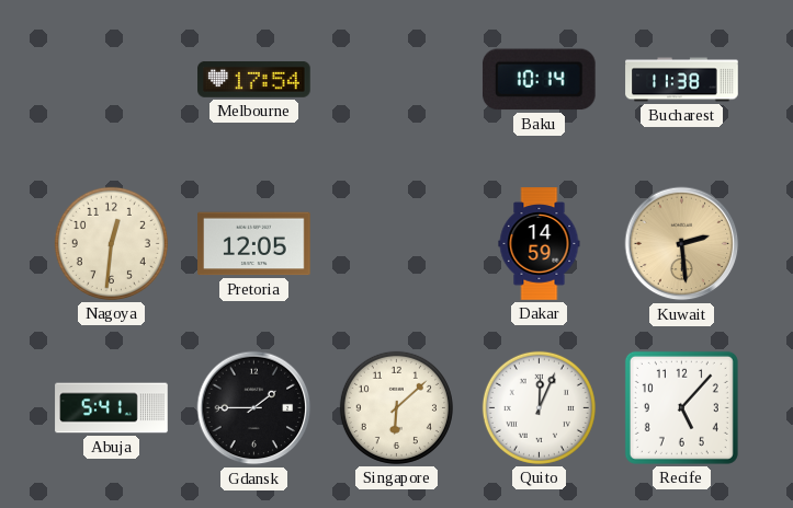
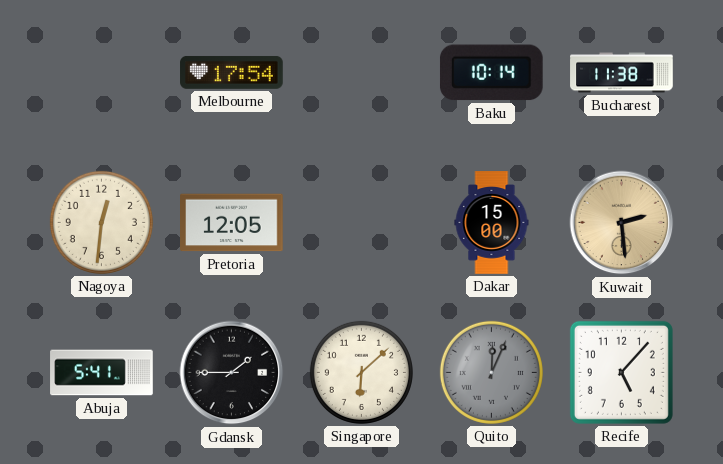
Dakar: 14:59 -> 15:00 (492, 223)
Quito dial: white -> grey (491, 372)
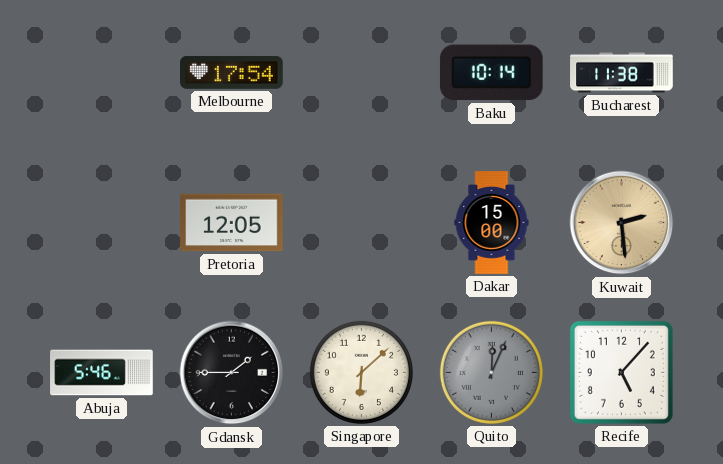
Nagoya: 12:31 -> none (101, 222)
Abuja: 5:41 -> 5:46 (102, 373)
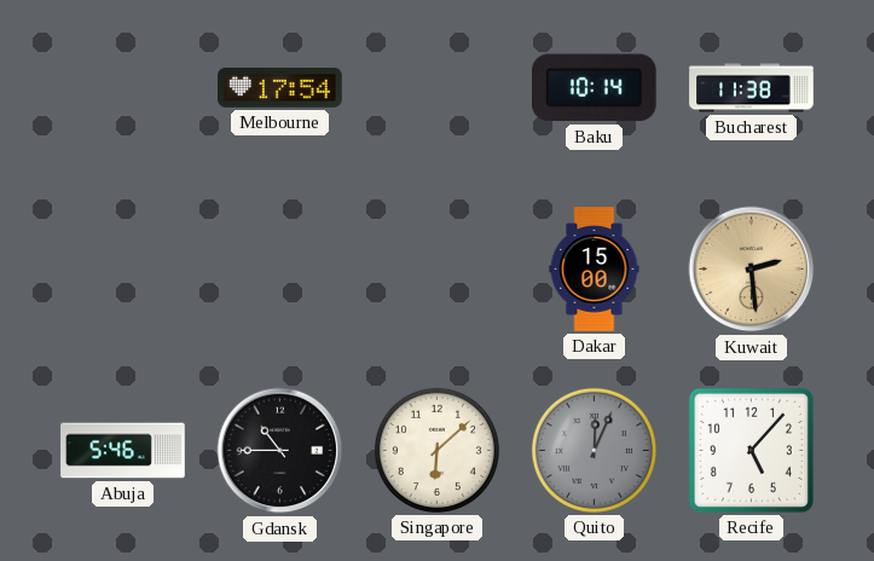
Pretoria: 12:05 -> none (232, 223)
Gdansk: 1:45 -> 10:45 (280, 451)
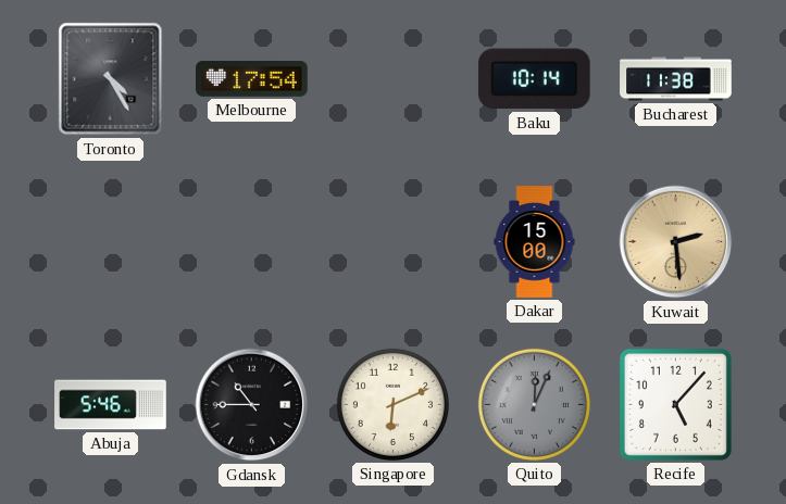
Toronto: none -> 4:25 (111, 79)
Singapore: 6:08 -> 6:11 (392, 404)
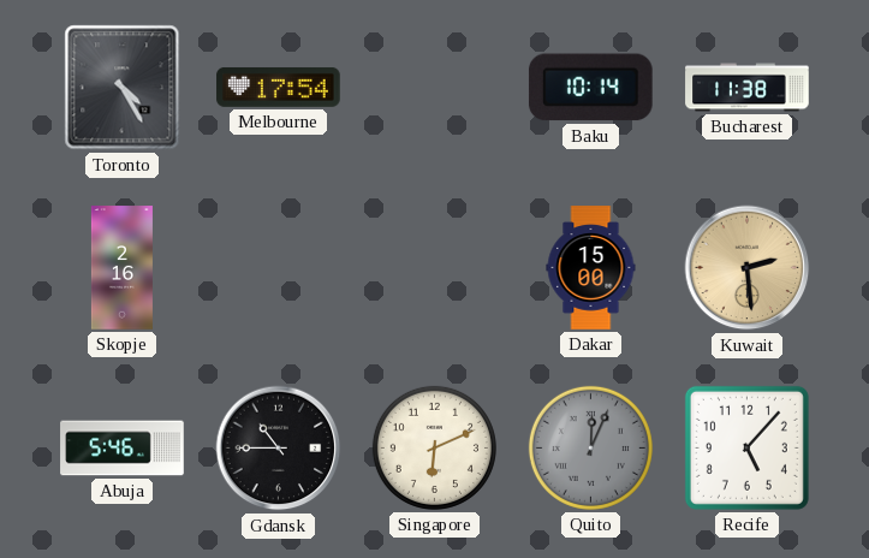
Skopje: none -> 2:16 (121, 268)
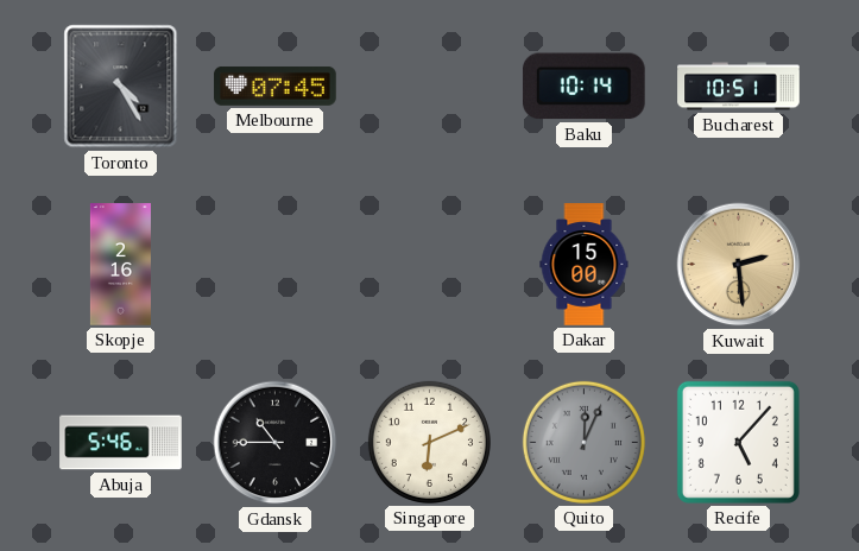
Melbourne: 17:54 -> 07:45 (276, 85)
Bucharest: 11:38 -> 10:51 (739, 87)
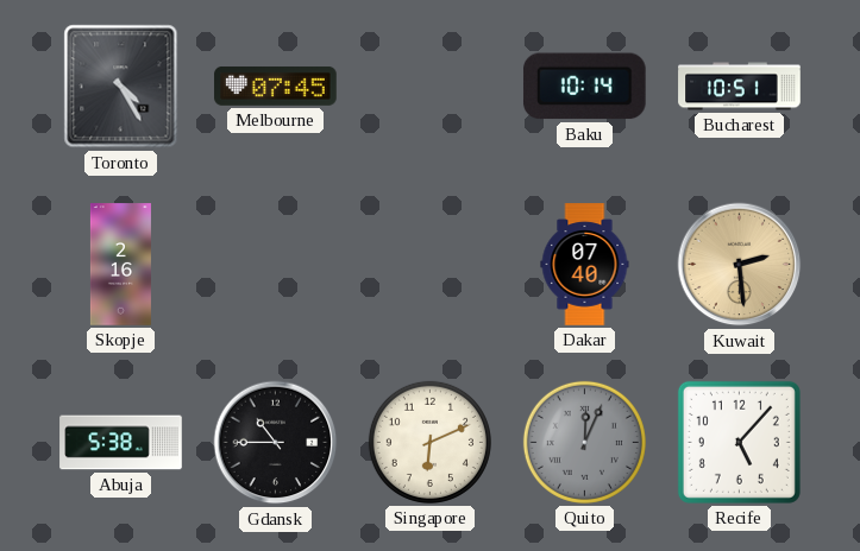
Dakar: 15:00 -> 07:40 (585, 265)
Abuja: 5:46 -> 5:38 (121, 443)
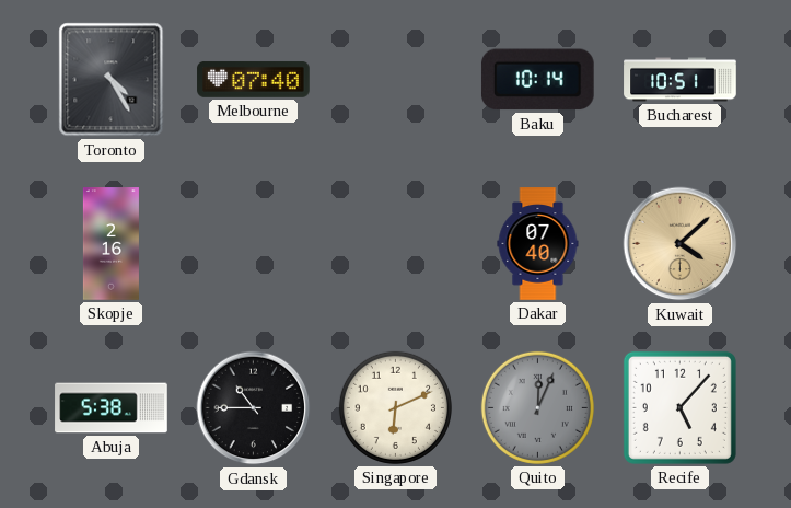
Melbourne: 07:45 -> 07:40 (254, 79)
Kuwait: 2:29 -> 4:08 (681, 244)
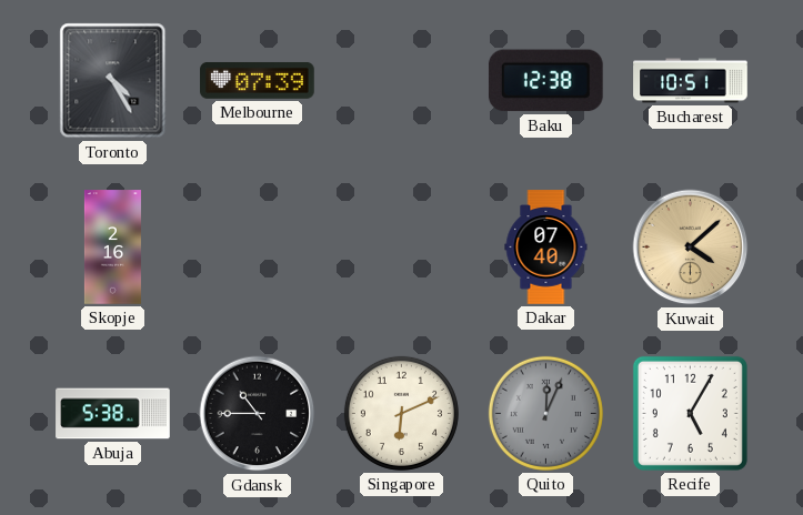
Melbourne: 07:40 -> 07:39 (258, 80)
Baku: 10:14 -> 12:38 (545, 81)
Recife: 5:07 -> 5:05 (690, 413)
